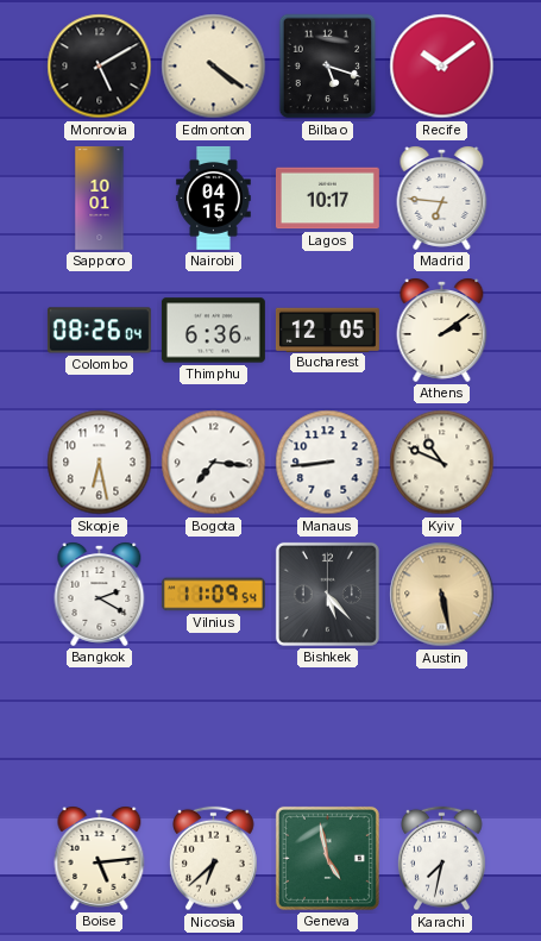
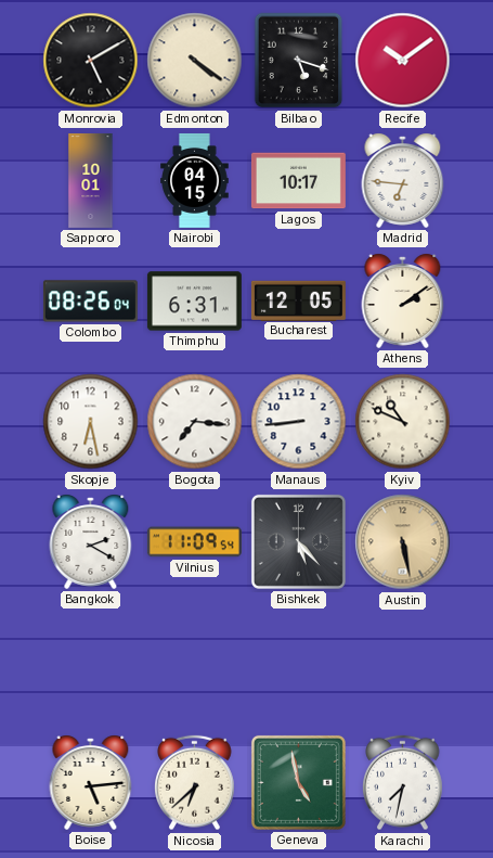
Thimphu: 6:36 -> 6:31 (194, 302)
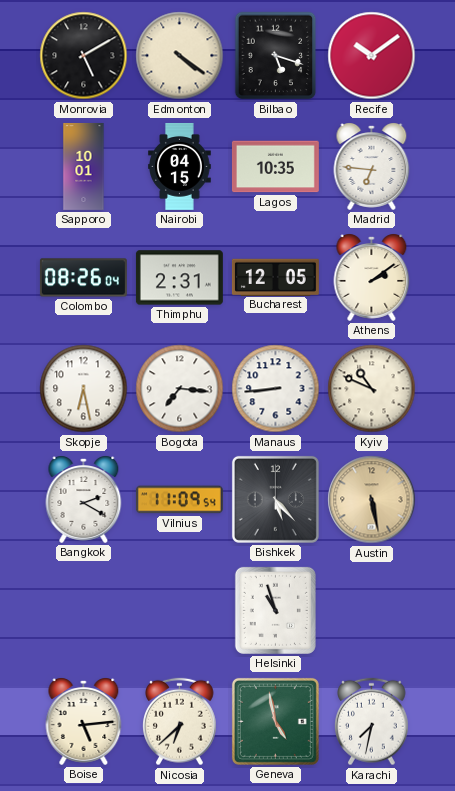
Lagos: 10:17 -> 10:35 (275, 167)
Thimphu: 6:31 -> 2:31 (179, 278)
Helsinki: none -> 10:57 (275, 610)
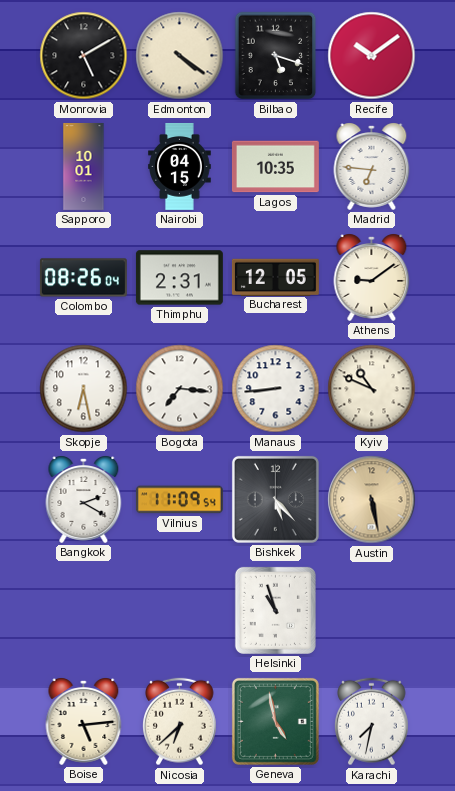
Athens: 2:09 -> 9:09 (372, 277)
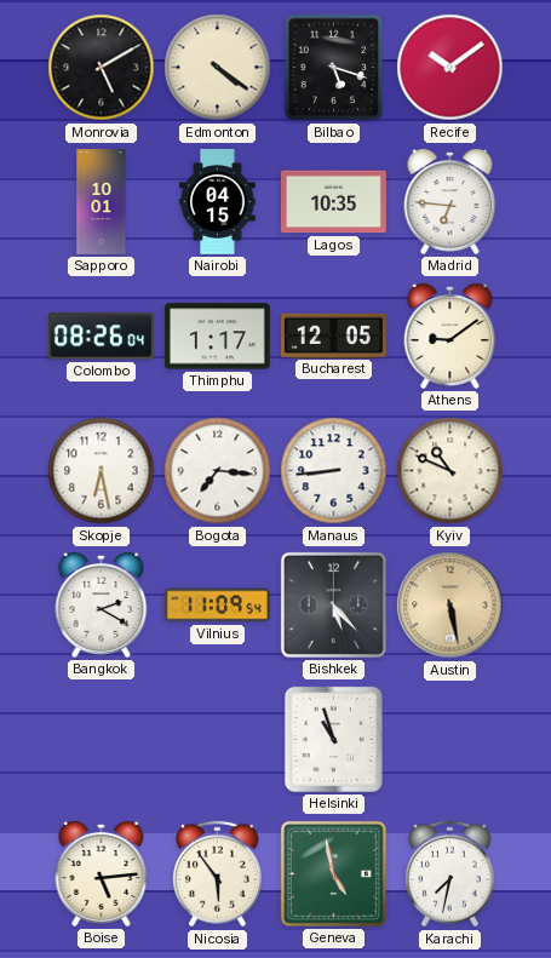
Thimphu: 2:31 -> 1:17 (217, 337)
Nicosia: 6:38 -> 5:54 (218, 874)
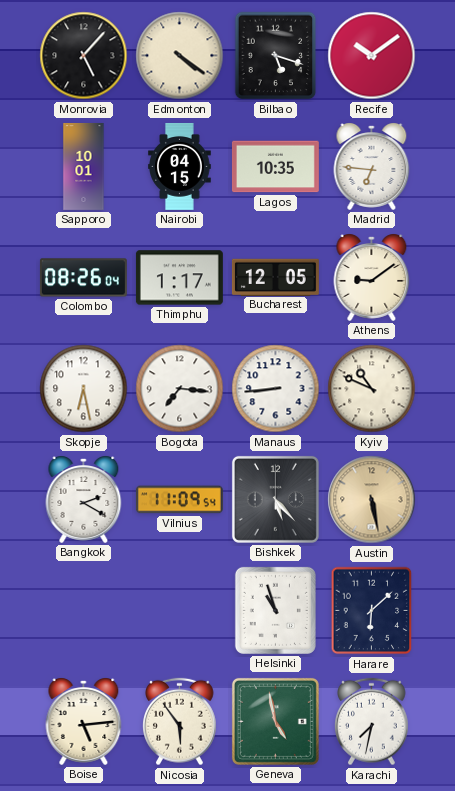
Monrovia: 5:10 -> 5:07 (84, 56)
Harare: none -> 6:08 (372, 611)
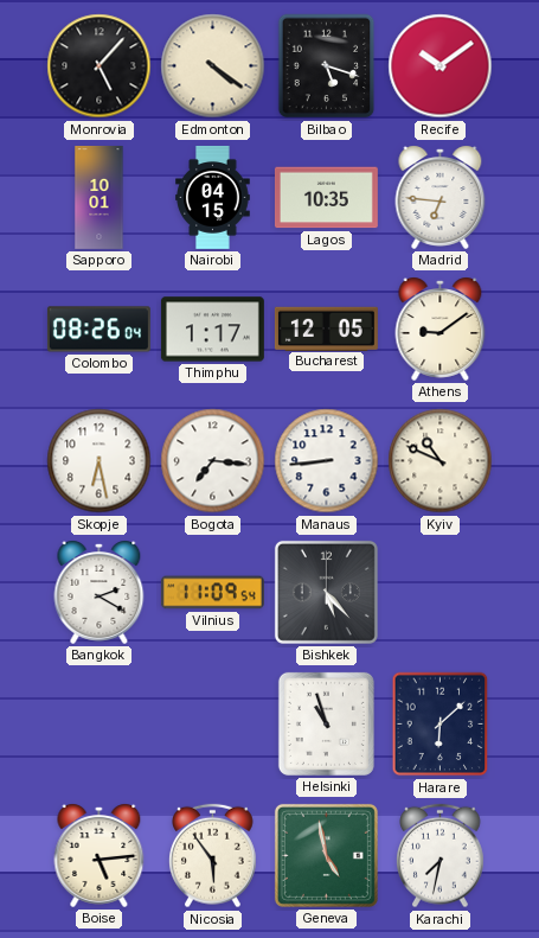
Austin: 5:28 -> none (372, 500)
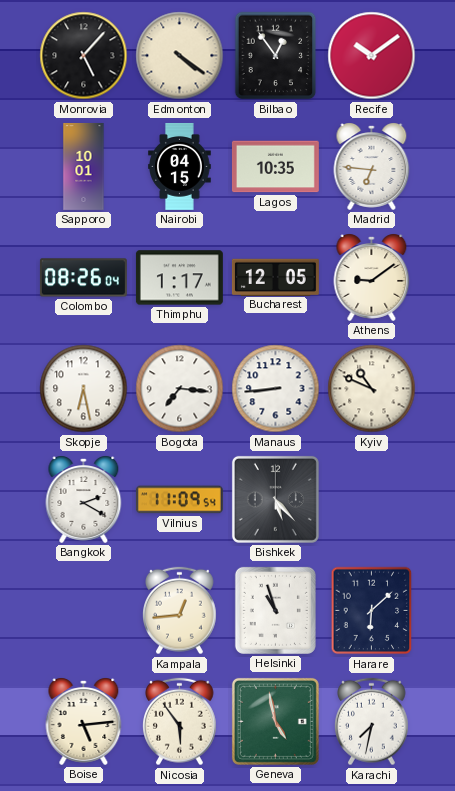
Bilbao: 5:18 -> 12:54 (276, 56)
Kampala: none -> 12:44 (180, 611)
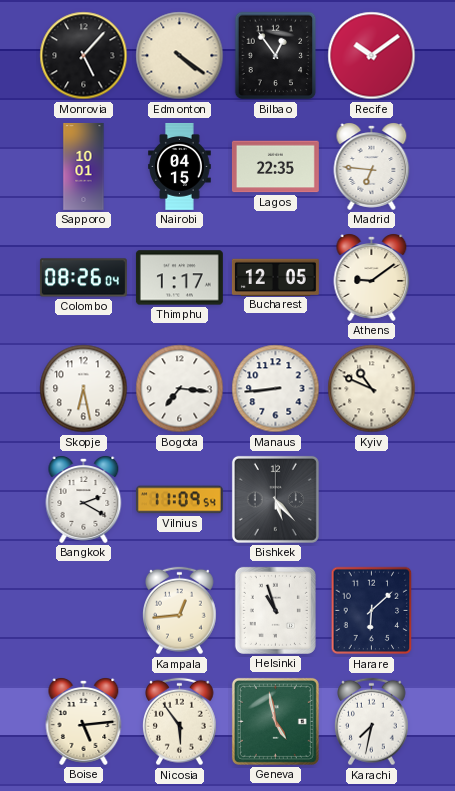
Lagos: 10:35 -> 22:35 (275, 167)
